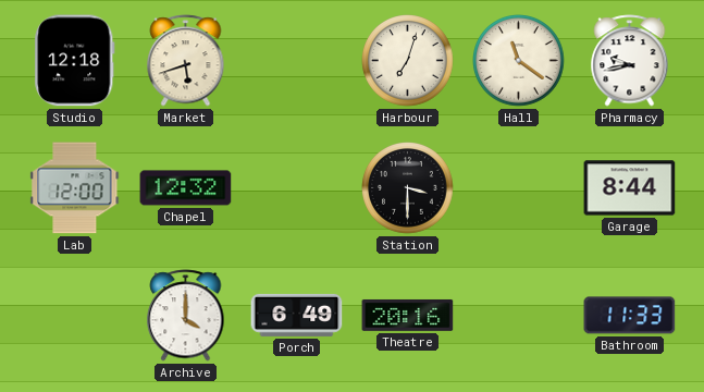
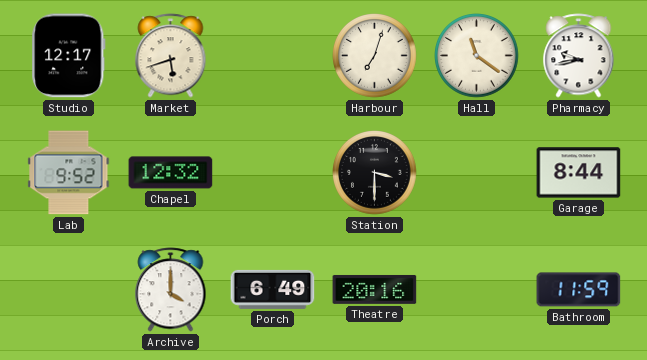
Studio: 12:18 -> 12:17 (69, 56)
Lab: 12:00 -> 9:52 (69, 173)
Bathroom: 11:33 -> 11:59 (579, 290)
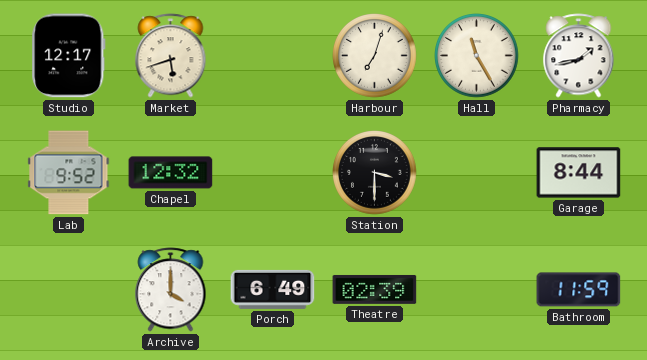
Hall: 11:21 -> 11:25 (477, 56)
Pharmacy: 9:43 -> 1:43 (579, 56)
Theatre: 20:16 -> 02:39 (375, 289)
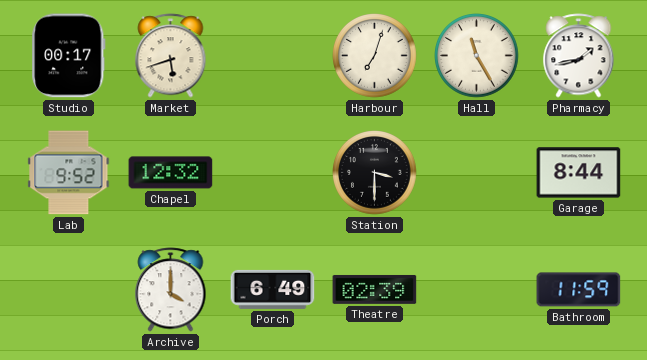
Studio: 12:17 -> 00:17 (69, 56)
